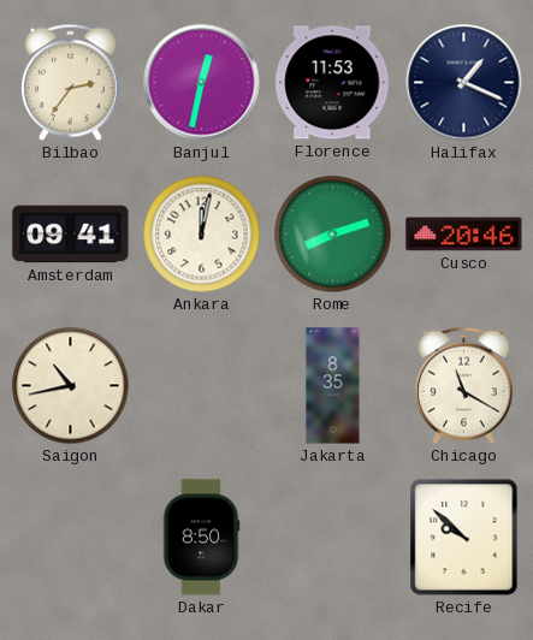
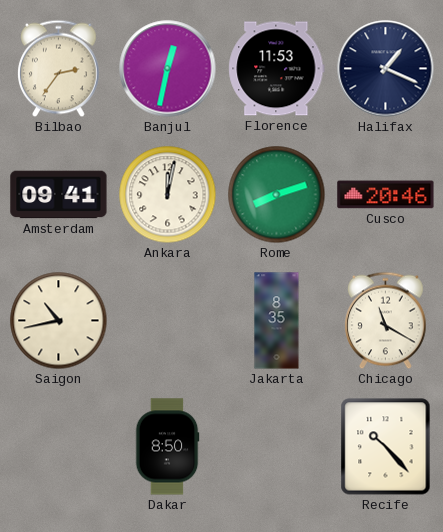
Recife: 9:52 -> 10:23 (386, 447)
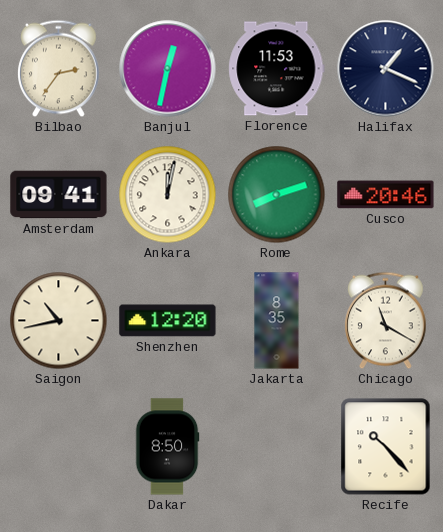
Shenzhen: none -> 12:20 (168, 321)
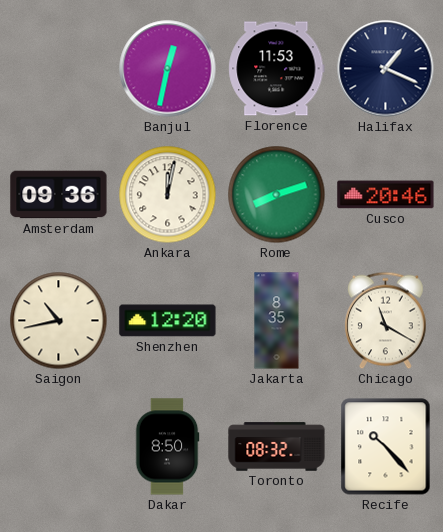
Bilbao: 2:36 -> none (59, 69)
Amsterdam: 09:41 -> 09:36 (59, 195)
Toronto: none -> 08:32 (277, 447)
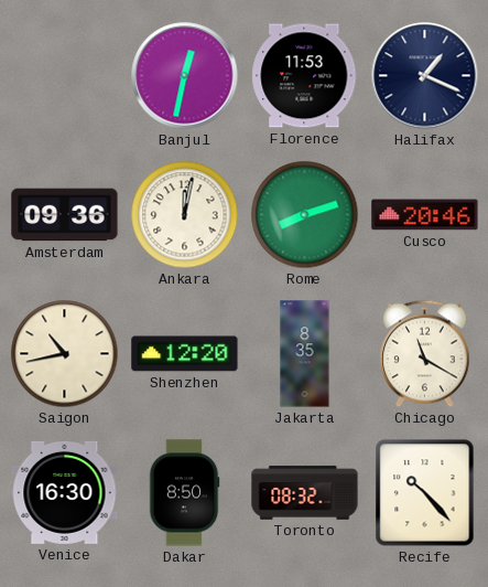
Venice: none -> 16:30 (65, 492)
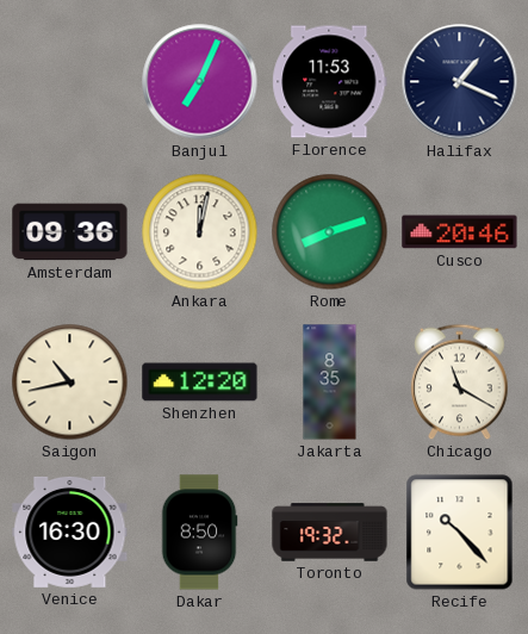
Banjul: 12:32 -> 7:04 (200, 82)
Toronto: 08:32 -> 19:32 (330, 533)
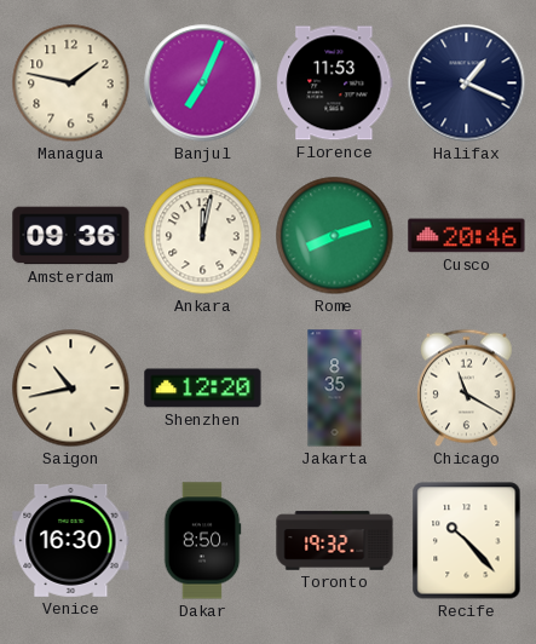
Managua: none -> 1:47 (71, 84)
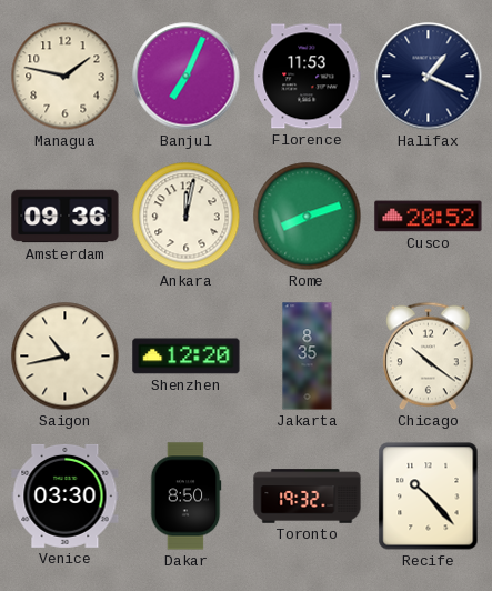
Cusco: 20:46 -> 20:52 (429, 217)
Chicago: 11:20 -> 10:21 (429, 357)
Venice: 16:30 -> 03:30 (66, 495)
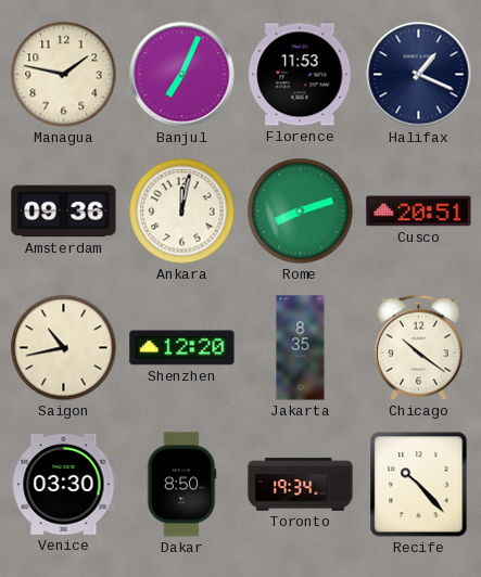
Cusco: 20:52 -> 20:51 (419, 211)
Toronto: 19:32 -> 19:34 (301, 485)
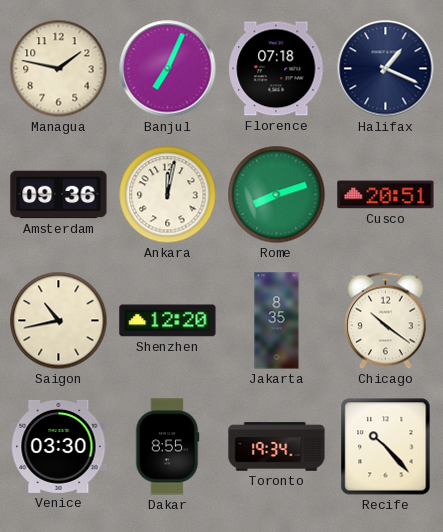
Florence: 11:53 -> 07:18 (277, 69)
Dakar: 8:50 -> 8:55 (167, 447)
